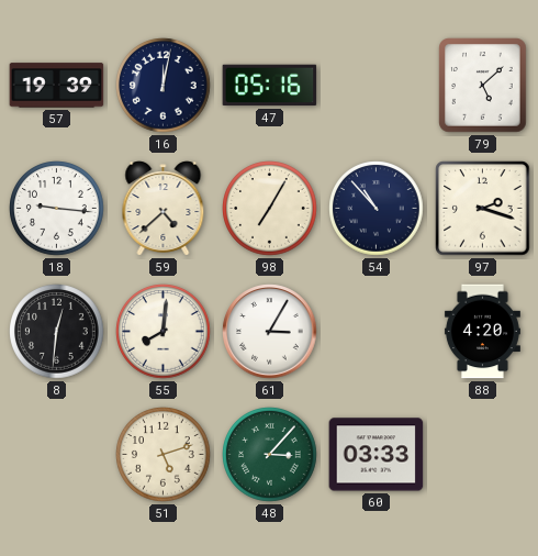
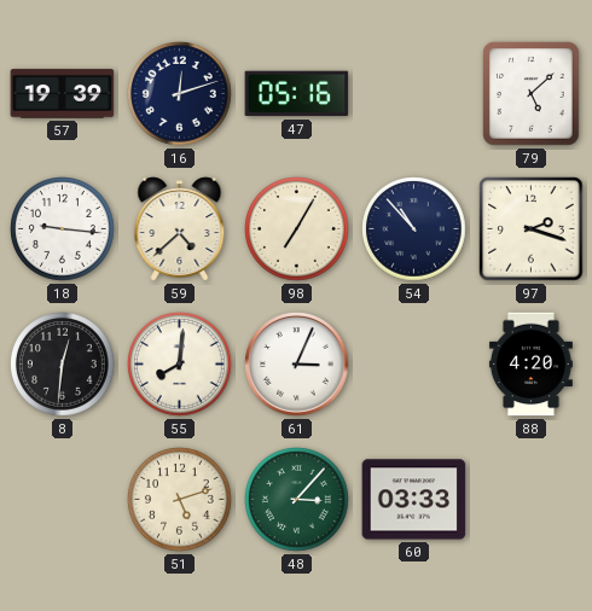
16: 12:02 -> 12:12 (180, 94)
61: 3:05 -> 3:04 (297, 365)
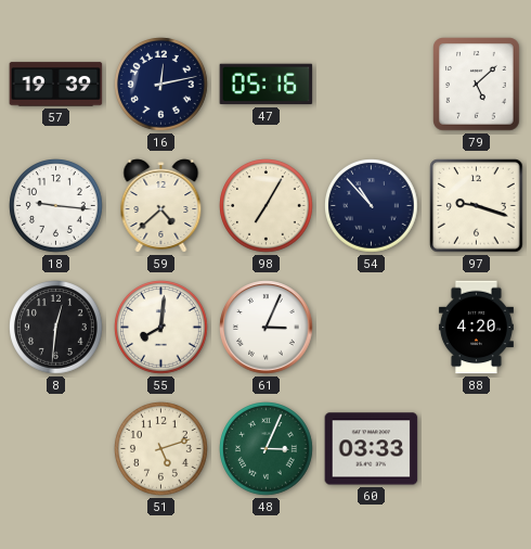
16: 12:12 -> 12:13 (161, 85)
97: 2:18 -> 9:18 (477, 206)
48: 3:07 -> 3:04 (267, 449)
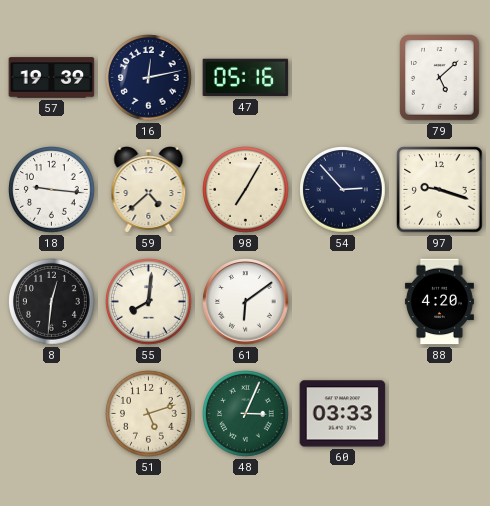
54: 10:53 -> 2:53 (343, 190)
61: 3:04 -> 6:09 (246, 302)
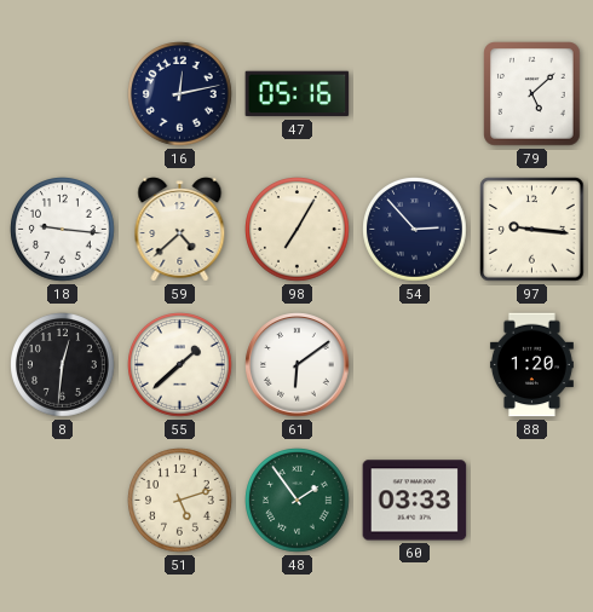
57: 19:39 -> none (52, 78)
97: 9:18 -> 9:16 (532, 230)
55: 8:01 -> 1:38 (180, 365)
88: 4:20 -> 1:20 (531, 365)
48: 3:04 -> 1:54 (298, 501)
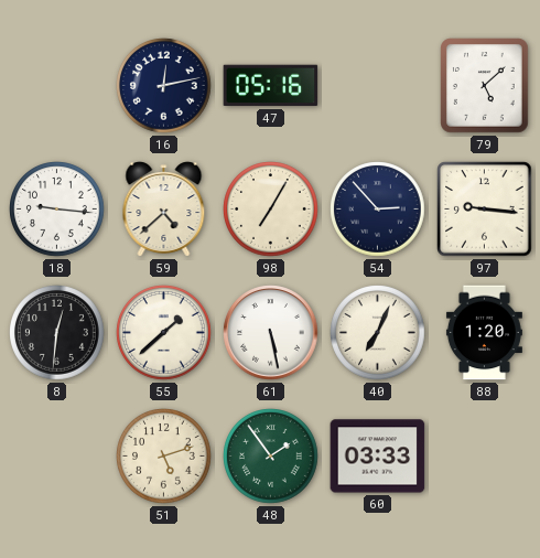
61: 6:09 -> 5:28 (271, 333)
40: none -> 7:04 (378, 333)
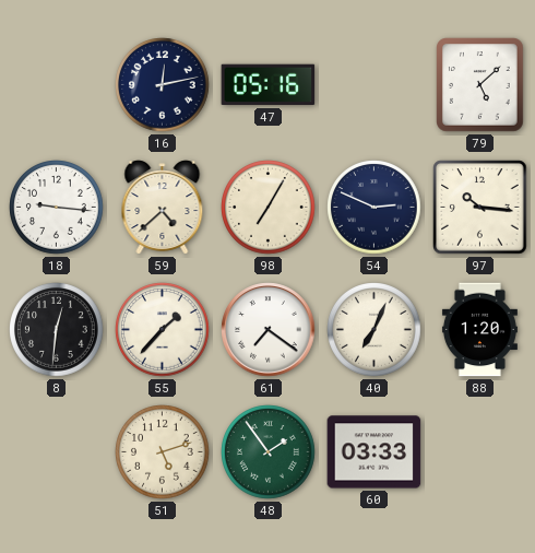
54: 2:53 -> 2:49 (374, 208)
97: 9:16 -> 10:16 (480, 208)
55: 1:38 -> 1:37 (163, 330)
61: 5:28 -> 7:21 (269, 330)
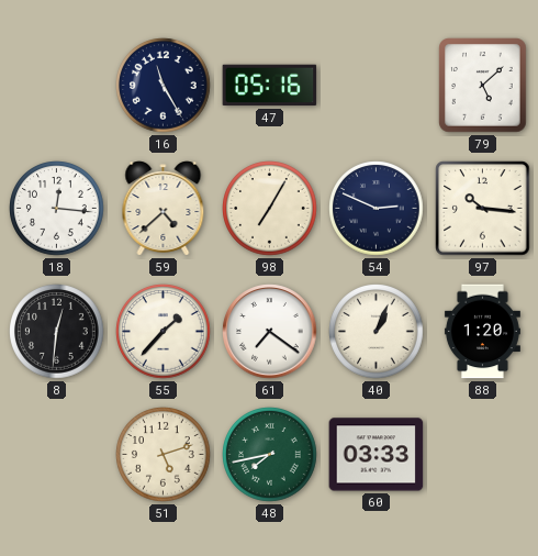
16: 12:13 -> 11:25 (164, 86)
18: 9:16 -> 12:16 (57, 209)
40: 7:04 -> 1:04 (377, 332)
48: 1:54 -> 7:43 (270, 455)
